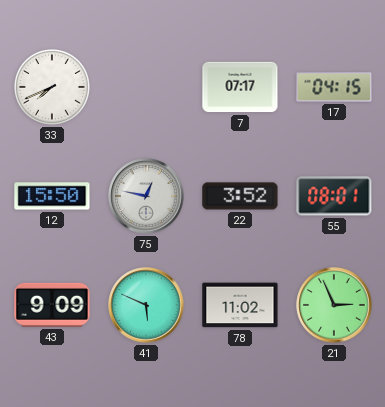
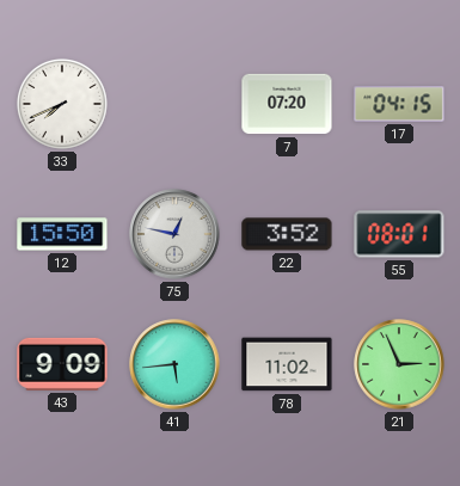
7: 07:17 -> 07:20 (287, 104)
41: 5:49 -> 5:44 (174, 364)
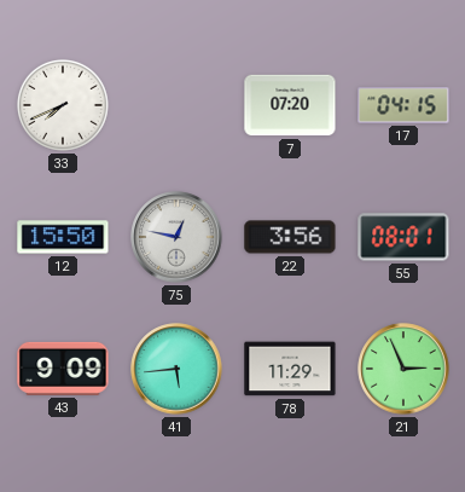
22: 3:52 -> 3:56 (290, 237)
78: 11:02 -> 11:29 (290, 369)
